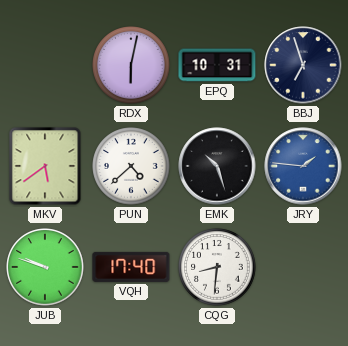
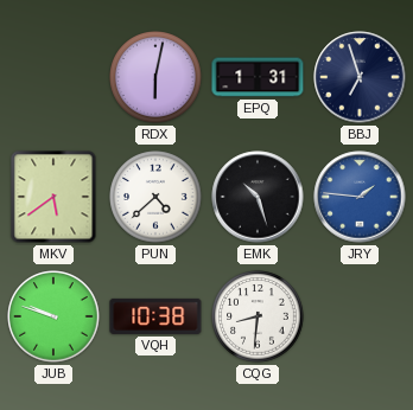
EPQ: 10:31 -> 1:31 (258, 77)
VQH: 17:40 -> 10:38 (155, 316)
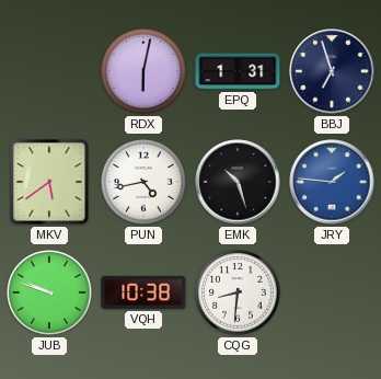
PUN: 4:38 -> 4:43 (143, 182)
